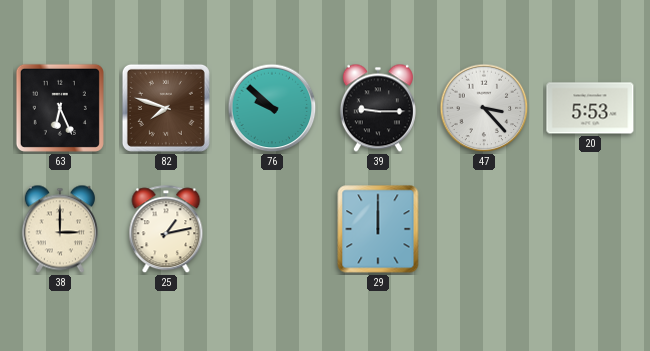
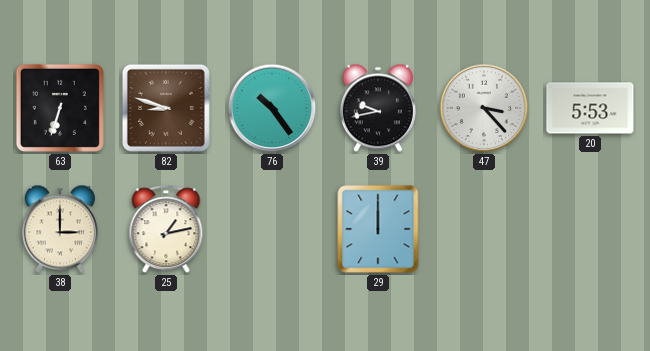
63: 6:26 -> 6:33 (60, 108)
82: 7:48 -> 8:48 (166, 108)
76: 9:52 -> 10:24 (272, 108)
39: 9:15 -> 9:43 (378, 108)
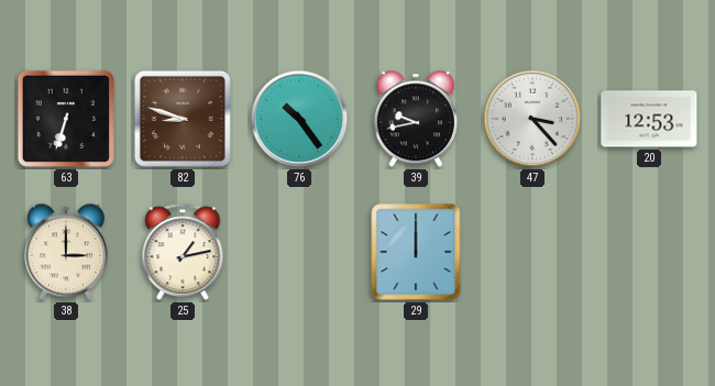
20: 5:53 -> 12:53 (649, 119)
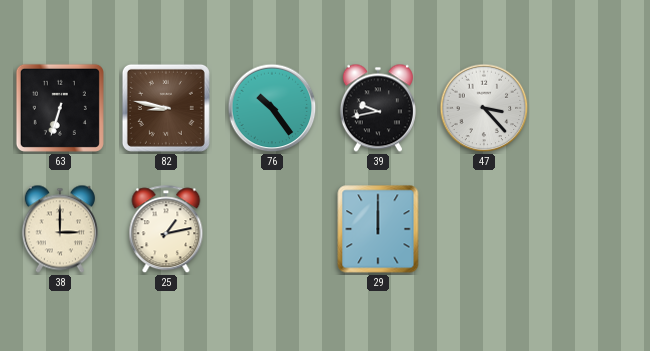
82: 8:48 -> 8:47 (166, 108)
20: 12:53 -> none (649, 119)
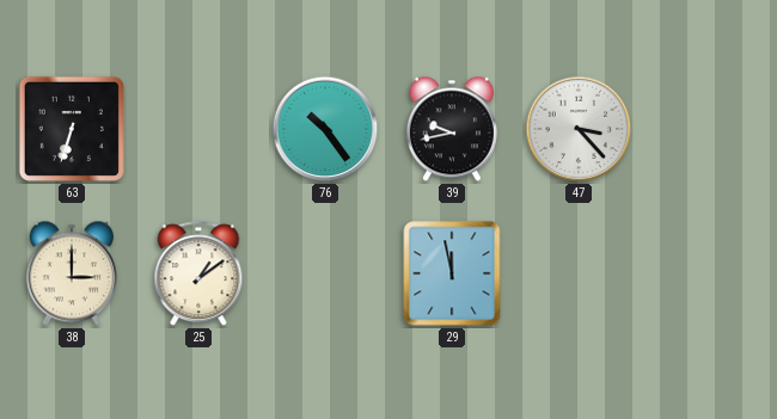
82: 8:47 -> none (166, 108)
25: 1:13 -> 1:09 (198, 275)
29: 12:00 -> 11:58 (452, 273)
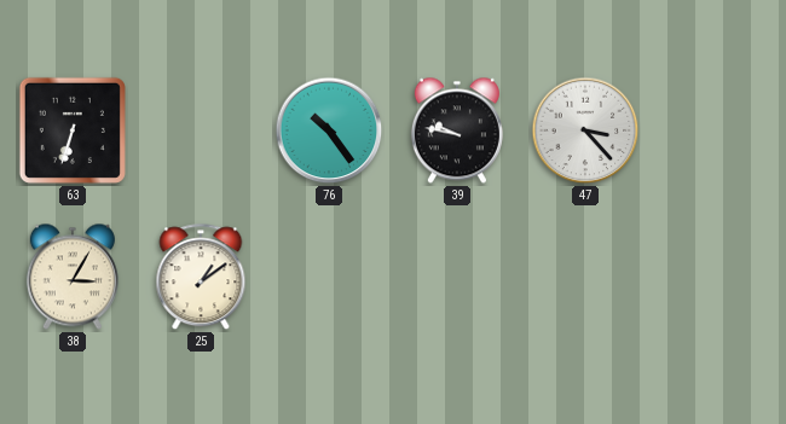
39: 9:43 -> 9:47 (457, 130)
38: 3:00 -> 3:05 (73, 277)
29: 11:58 -> none (452, 273)
